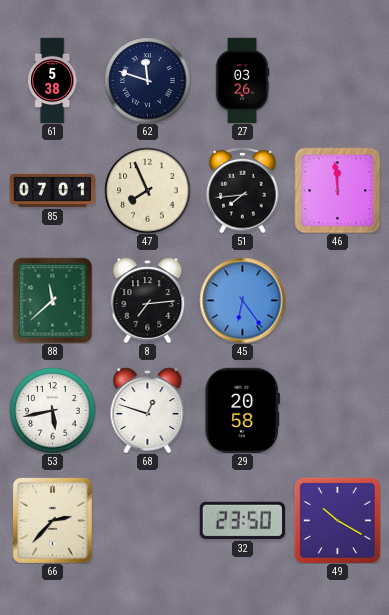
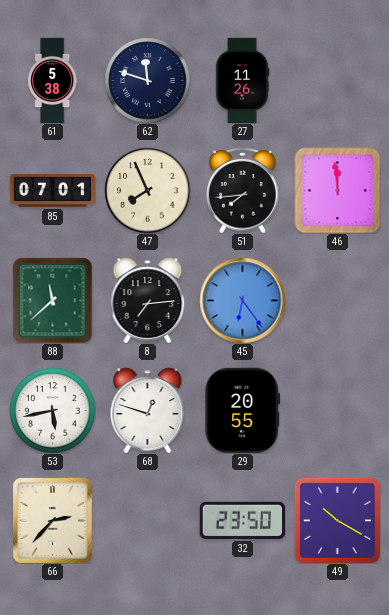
27: 03:26 -> 11:26 (242, 80)
29: 20:58 -> 20:55 (242, 410)
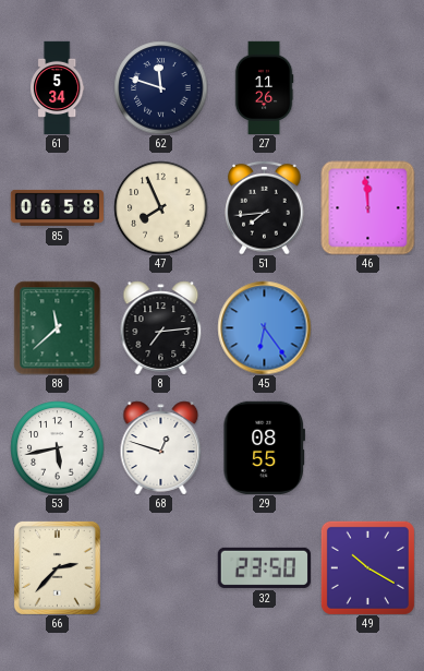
61: 5:38 -> 5:34 (58, 87)
85: 07:01 -> 06:58 (57, 207)
29: 20:55 -> 08:55 (264, 447)
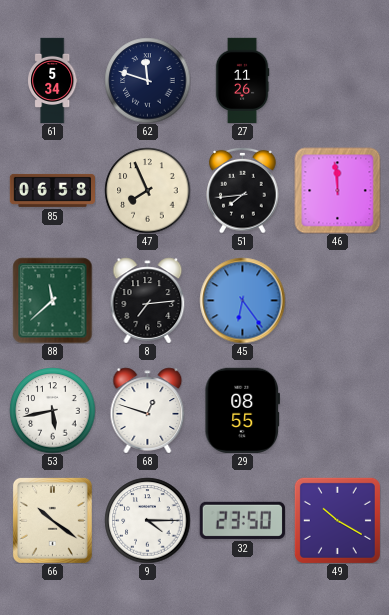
66: 2:37 -> 10:21 (52, 520)
9: none -> 4:15 (147, 520)
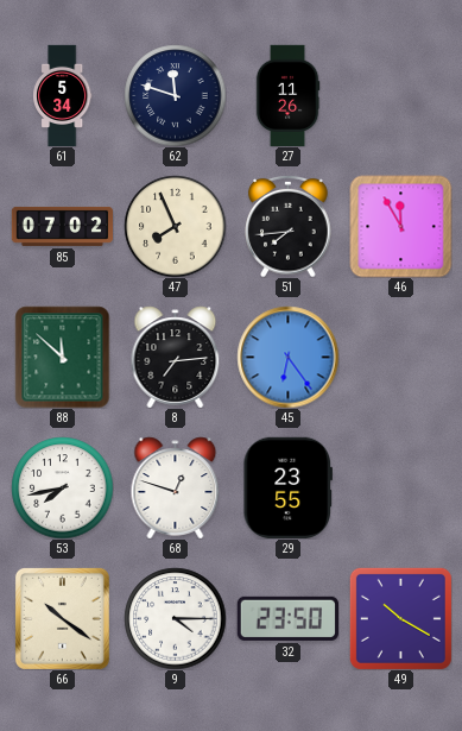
85: 06:58 -> 07:02 (62, 226)
46: 11:59 -> 11:55 (400, 226)
88: 11:38 -> 11:52 (63, 357)
53: 5:43 -> 7:43 (62, 487)
29: 08:55 -> 23:55 (287, 487)
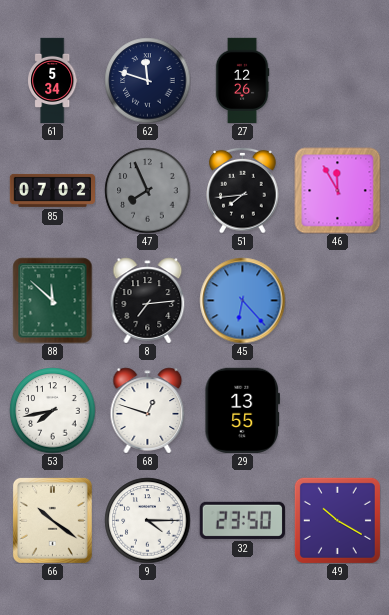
27: 11:26 -> 12:26 (242, 80)
47 dial: cream -> grey (147, 190)
45: 6:24 -> 6:23 (242, 300)
29: 23:55 -> 13:55 (242, 410)
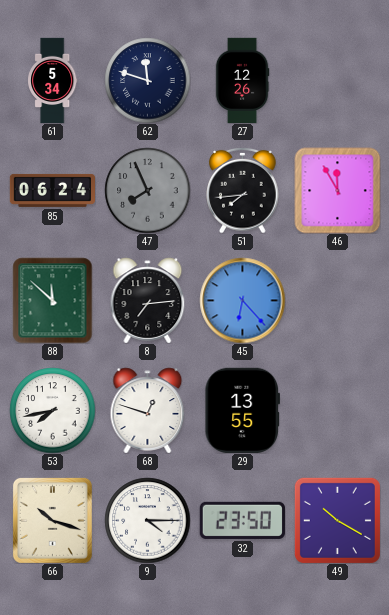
85: 07:02 -> 06:24 (52, 190)
66: 10:21 -> 10:18 (52, 520)
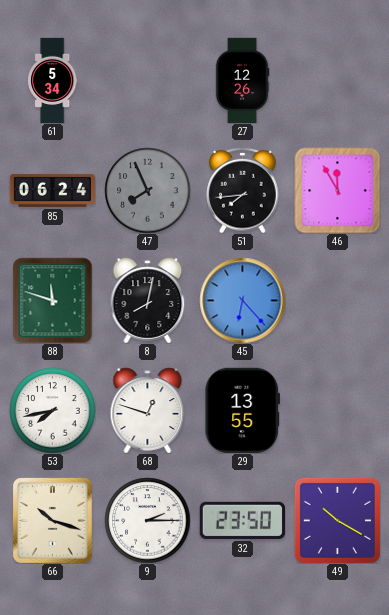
62: 11:48 -> none (147, 80)
88: 11:52 -> 11:48 (53, 300)
8: 7:14 -> 8:02 (148, 300)
9: 4:15 -> 2:15 (147, 520)
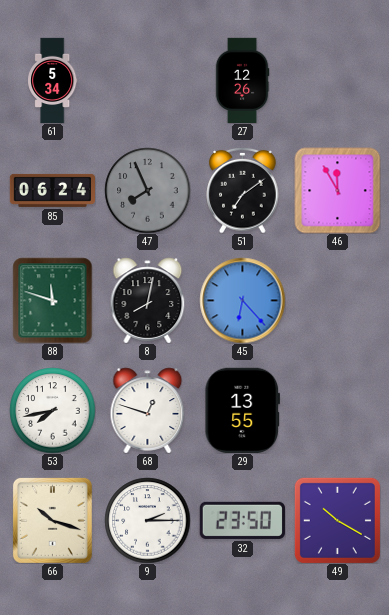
51: 7:44 -> 7:09 (243, 190)
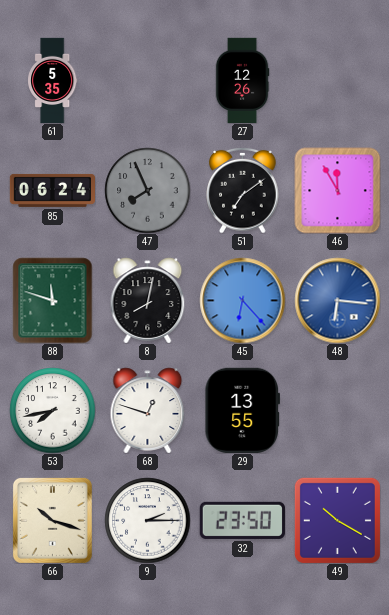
61: 5:34 -> 5:35 (53, 80)
48: none -> 6:16 (337, 300)
